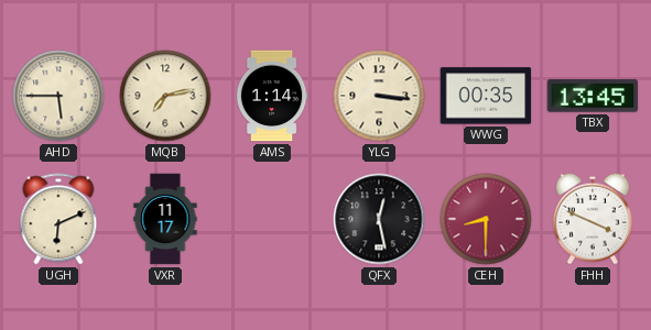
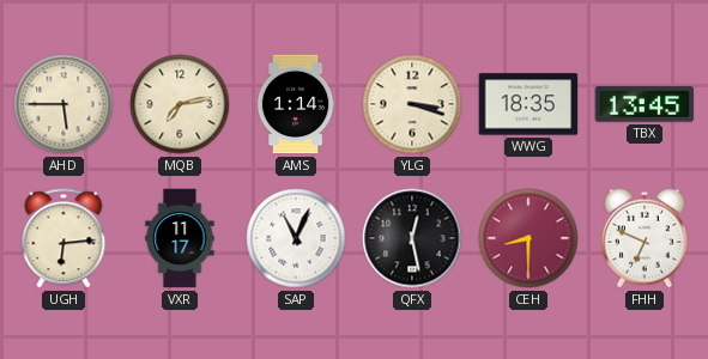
YLG: 3:16 -> 3:18 (412, 104)
WWG: 00:35 -> 18:35 (528, 104)
UGH: 6:11 -> 6:14 (63, 238)
SAP: none -> 11:04 (296, 238)
FHH: 3:49 -> 6:49 (645, 238)
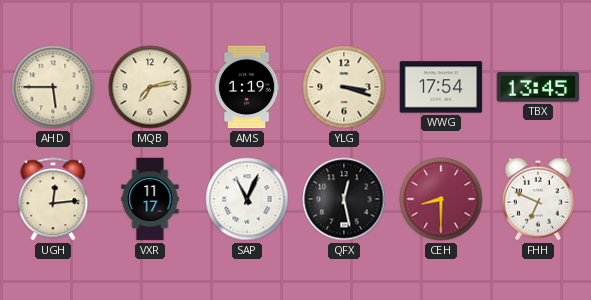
AMS: 1:14 -> 1:19 (247, 87)
WWG: 18:35 -> 17:54 (441, 87)
UGH: 6:14 -> 12:14 (53, 199)
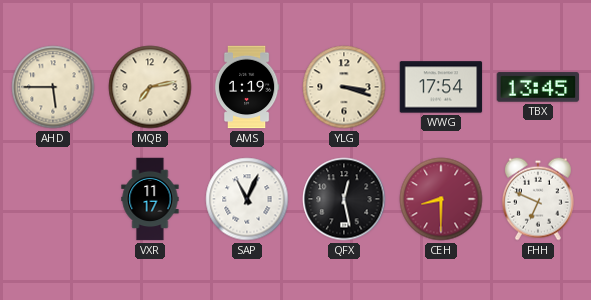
UGH: 12:14 -> none (53, 199)
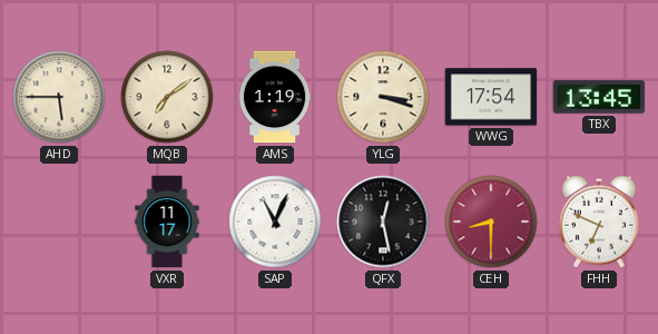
MQB: 7:13 -> 7:09 (167, 97)
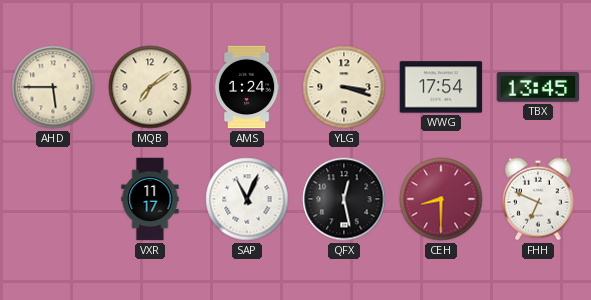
AMS: 1:19 -> 1:24 (247, 87)
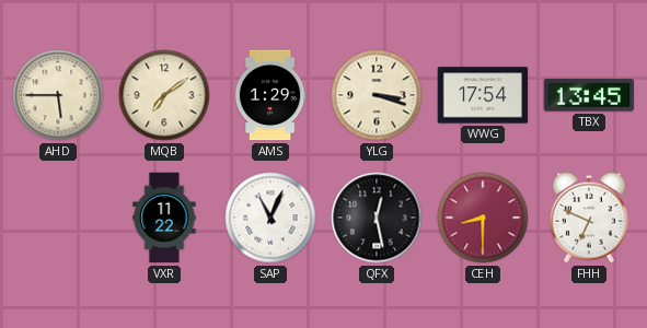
AMS: 1:24 -> 1:29 (270, 95)
VXR: 11:17 -> 11:22 (164, 218)
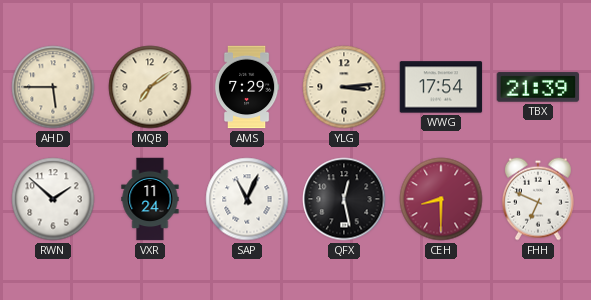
AMS: 1:29 -> 7:29 (247, 87)
YLG: 3:18 -> 3:14 (344, 87)
TBX: 13:45 -> 21:39 (538, 87)
RWN: none -> 1:52 (53, 199)
VXR: 11:22 -> 11:24 (150, 199)
